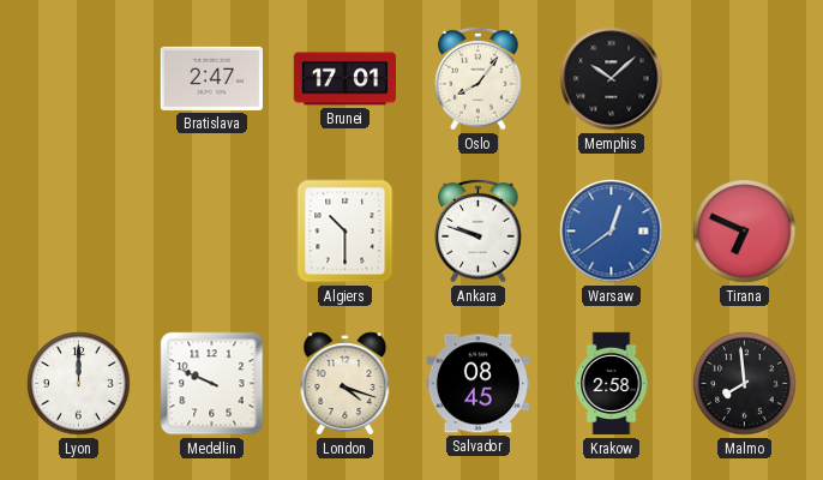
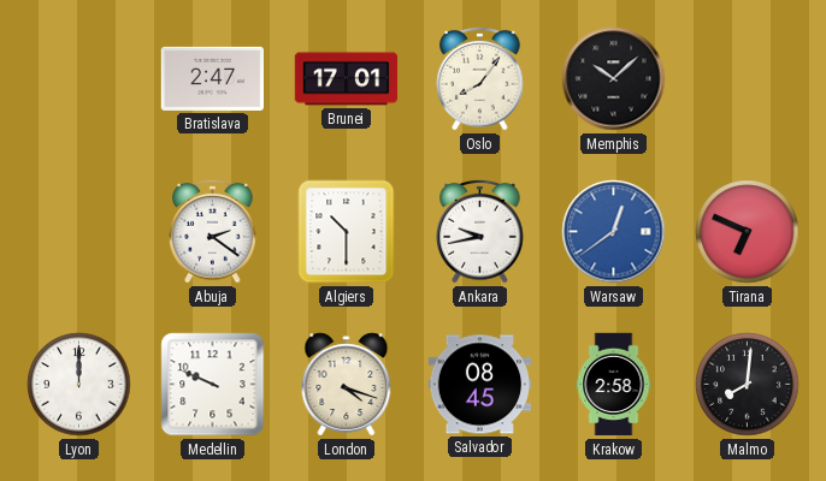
Abuja: none -> 2:21 (213, 231)
Ankara: 9:48 -> 9:43 (480, 231)
Malmo: 7:59 -> 8:01 (748, 385)
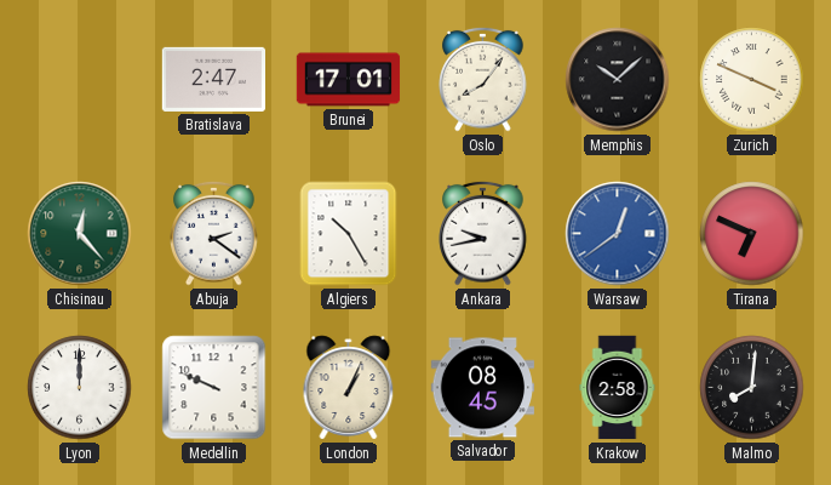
Zurich: none -> 3:49 (752, 80)
Chisinau: none -> 12:23 (80, 234)
Algiers: 10:30 -> 10:25 (349, 234)
London: 4:18 -> 1:04 (349, 388)
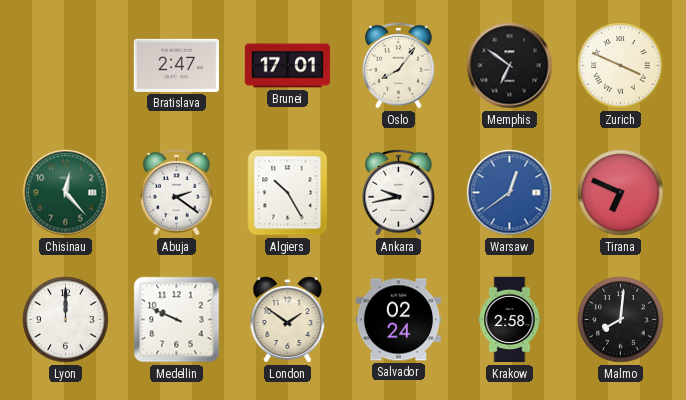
Memphis: 10:08 -> 6:51 (510, 66)
London: 1:04 -> 1:51 (288, 320)
Salvador: 08:45 -> 02:24 (398, 320)
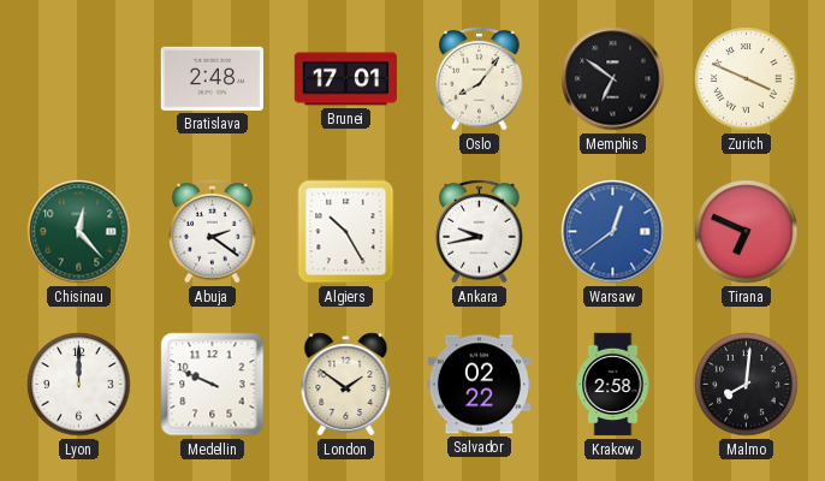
Bratislava: 2:47 -> 2:48 (212, 78)
Salvador: 02:24 -> 02:22 (479, 385)
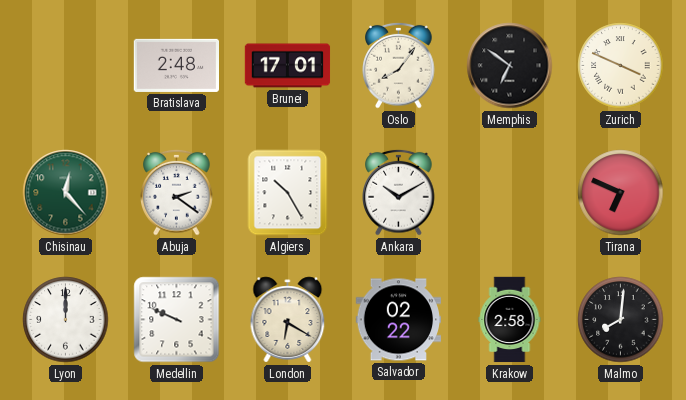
Ankara: 9:43 -> 10:10 (399, 192)
Warsaw: 12:39 -> none (613, 232)
London: 1:51 -> 6:20 (288, 320)
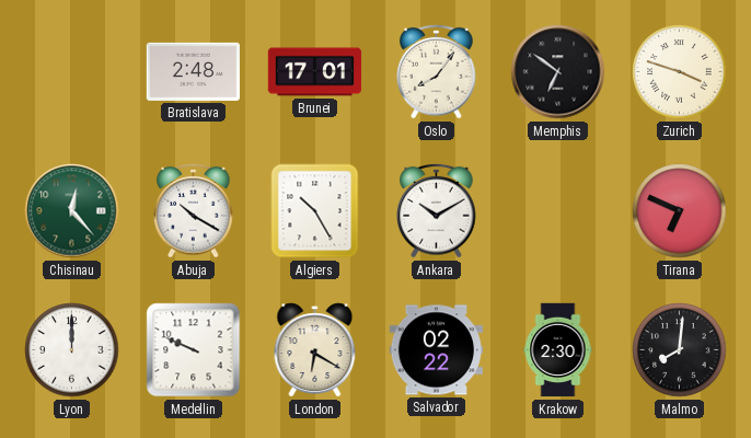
Zurich: 3:49 -> 3:48 (680, 72)
Abuja: 2:21 -> 10:20 (194, 210)
Krakow: 2:58 -> 2:30 (558, 350)
